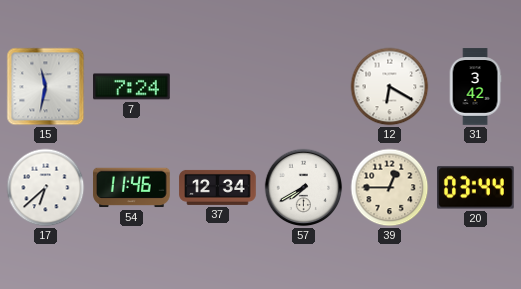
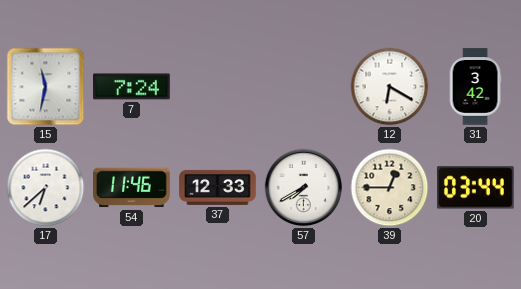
37: 12:34 -> 12:33 (218, 187)
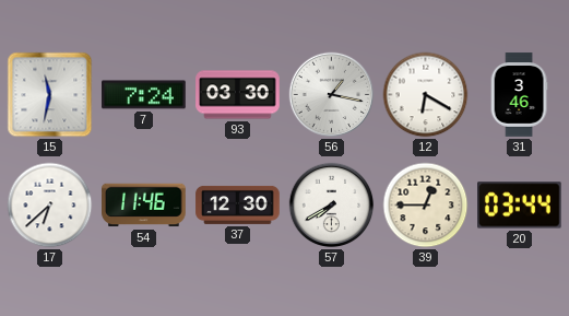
93: none -> 03:30 (238, 95)
56: none -> 1:17 (332, 95)
31: 3:42 -> 3:46 (519, 95)
37: 12:33 -> 12:30 (238, 204)
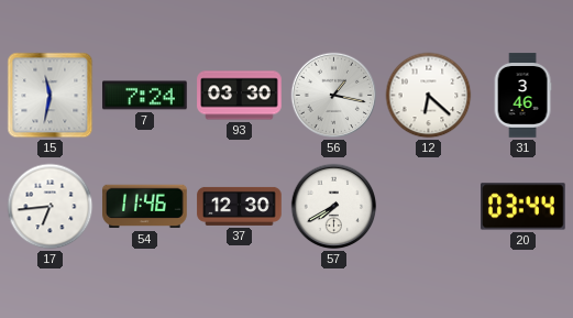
12: 6:20 -> 6:22 (429, 96)
17: 6:38 -> 6:44 (51, 207)
39: 12:45 -> none (426, 206)
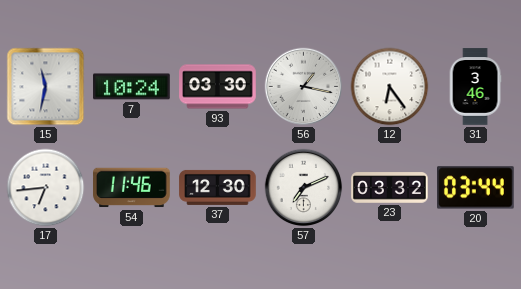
7: 7:24 -> 10:24 (132, 87)
12: 6:22 -> 6:24 (390, 87)
57: 7:40 -> 7:11 (304, 188)
23: none -> 03:32 (390, 188)
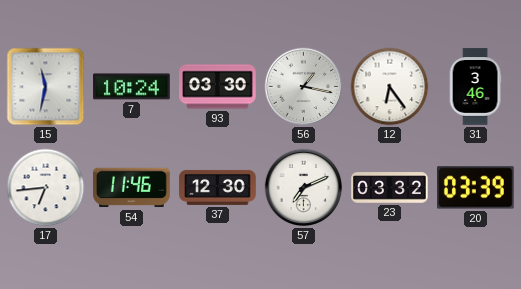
20: 03:44 -> 03:39 (476, 188)
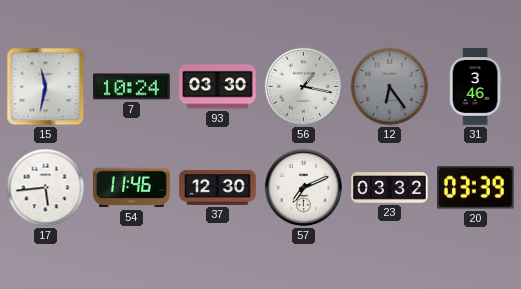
12 dial: white -> grey (390, 87)
17: 6:44 -> 5:44 (46, 188)
